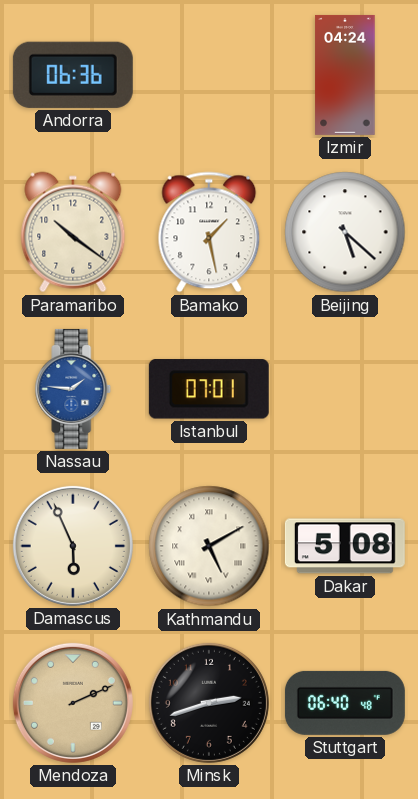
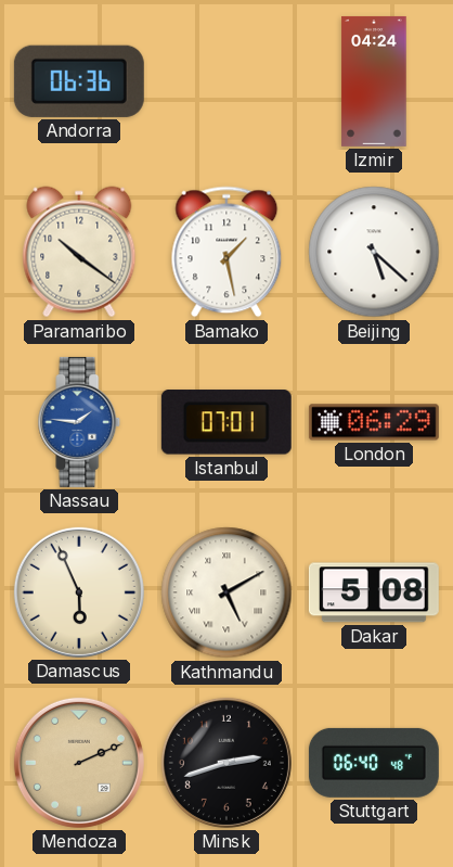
London: none -> 06:29 (374, 422)
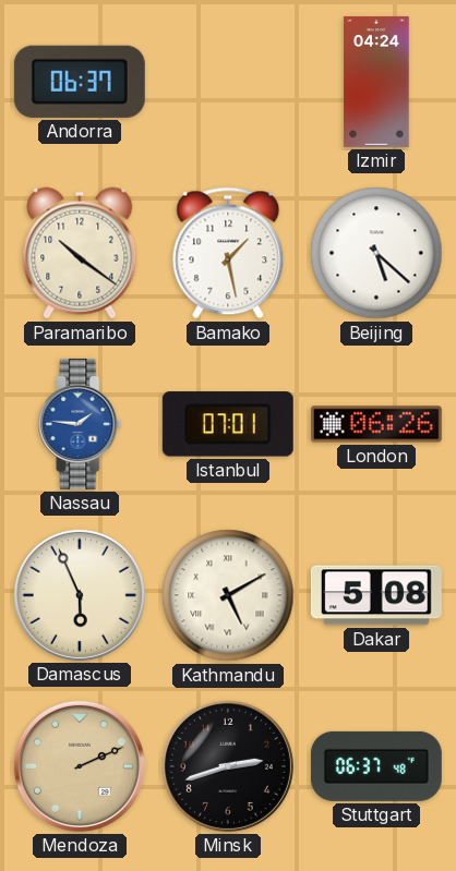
Andorra: 06:36 -> 06:37 (80, 82)
London: 06:29 -> 06:26 (376, 424)
Stuttgart: 06:40 -> 06:37 (376, 766)
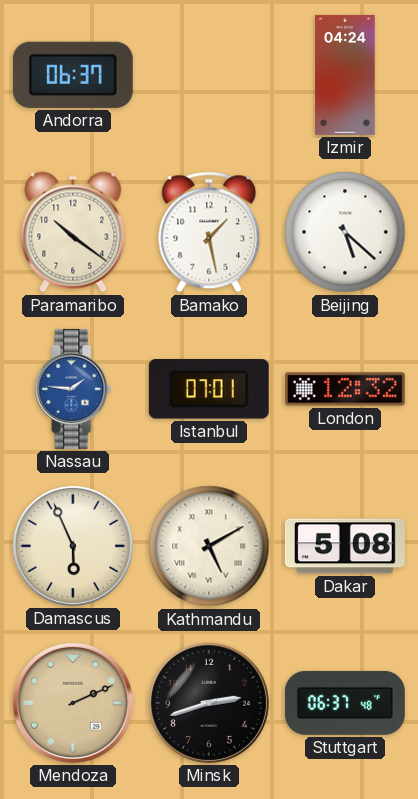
London: 06:26 -> 12:32 (345, 389)
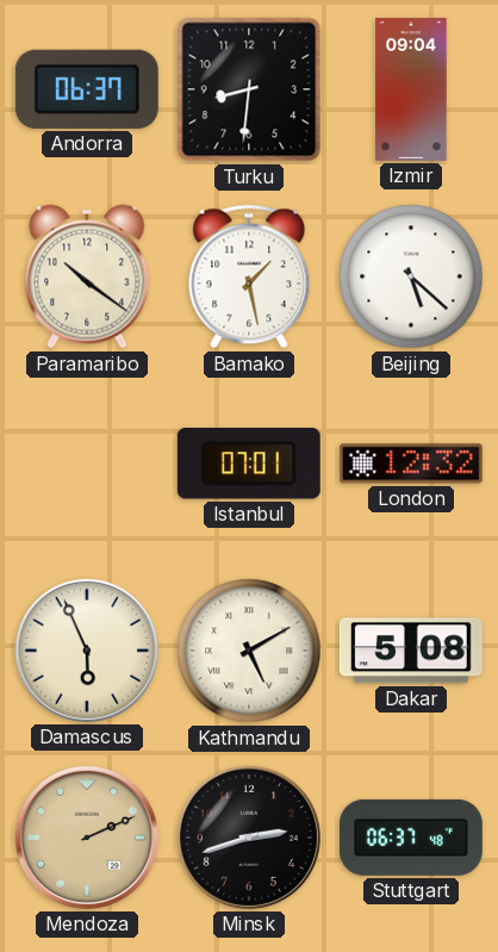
Turku: none -> 8:31 (249, 89)
Izmir: 04:24 -> 09:04 (411, 89)
Nassau: 1:46 -> none (73, 389)
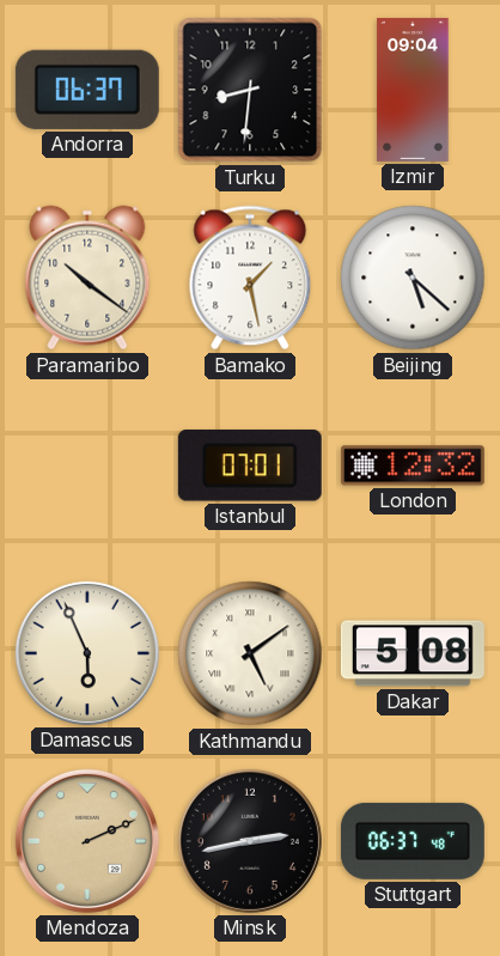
Kathmandu: 5:10 -> 5:09 (250, 653)
Minsk: 2:42 -> 2:43 (250, 841)
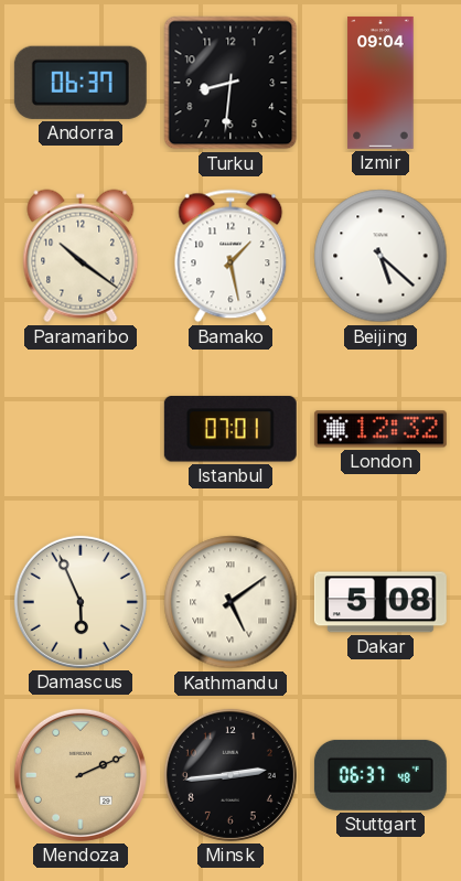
Minsk: 2:43 -> 2:44 (230, 775)
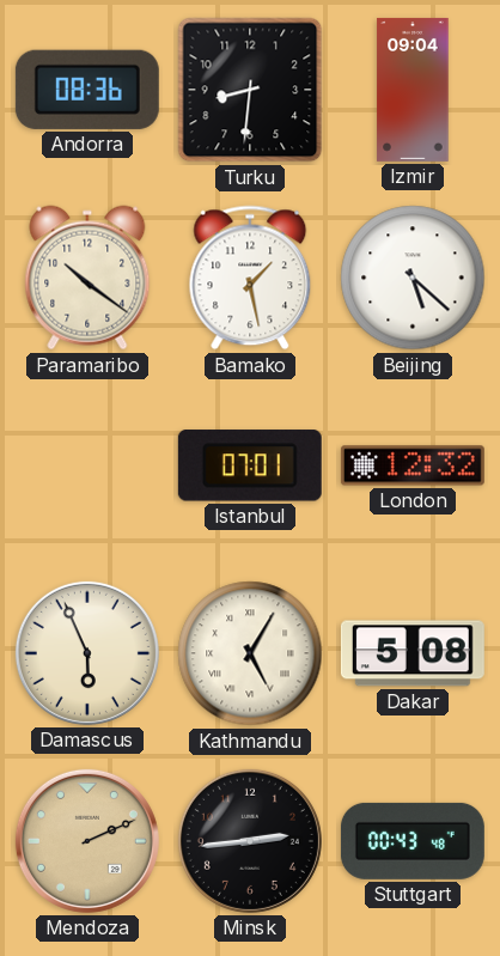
Andorra: 06:37 -> 08:36 (87, 90)
Kathmandu: 5:09 -> 5:05 (250, 653)
Stuttgart: 06:37 -> 00:43 (413, 841)
